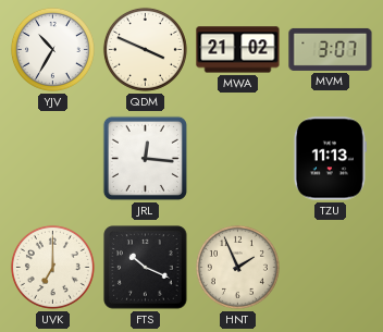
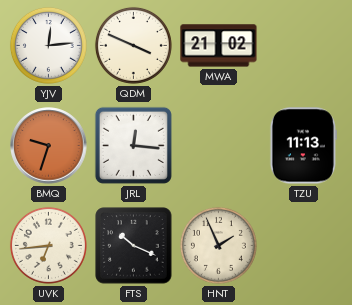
YJV: 10:35 -> 12:14 (48, 45)
MVM: 3:07 -> none (331, 49)
BMQ: none -> 9:33 (49, 146)
UVK: 7:00 -> 6:44 (48, 245)
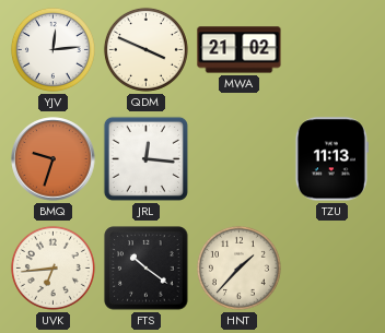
FTS: 10:19 -> 10:21 (147, 269)
HNT: 1:56 -> 1:37 (238, 267)
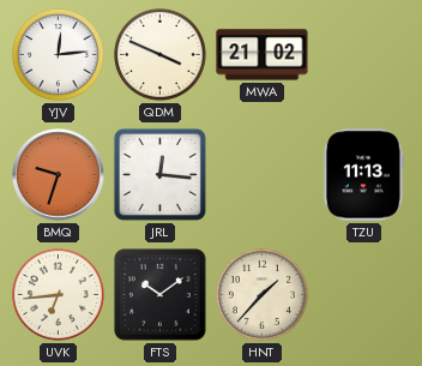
FTS: 10:21 -> 10:09 (161, 295)
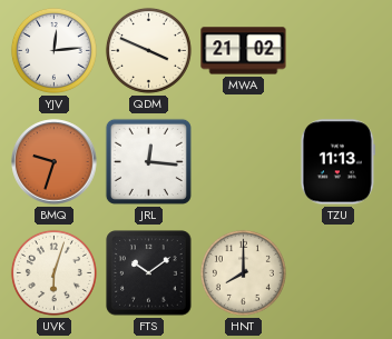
UVK: 6:44 -> 6:03 (53, 272)
HNT: 1:37 -> 8:00 (243, 272)
